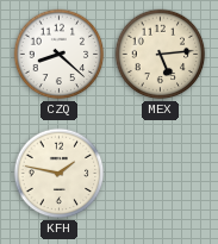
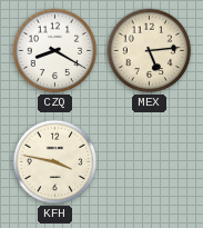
CZQ: 8:22 -> 8:20 (55, 51)
KFH: 1:47 -> 3:47 (55, 162)
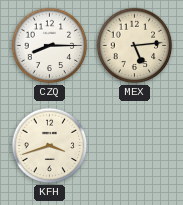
CZQ: 8:20 -> 8:15 (50, 46)
KFH: 3:47 -> 3:42 (50, 146)
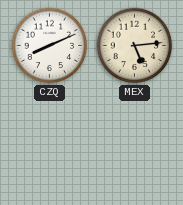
CZQ: 8:15 -> 8:11 (50, 46)
KFH: 3:42 -> none (50, 146)
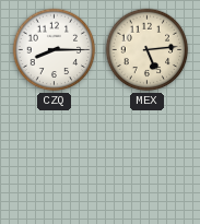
CZQ: 8:11 -> 8:15 (55, 50)
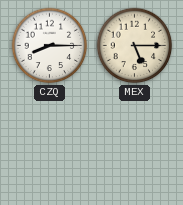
MEX: 5:14 -> 5:15 (135, 46)
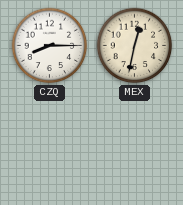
MEX: 5:15 -> 12:32 (135, 46)
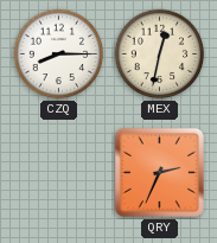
QRY: none -> 2:34 (159, 172)
